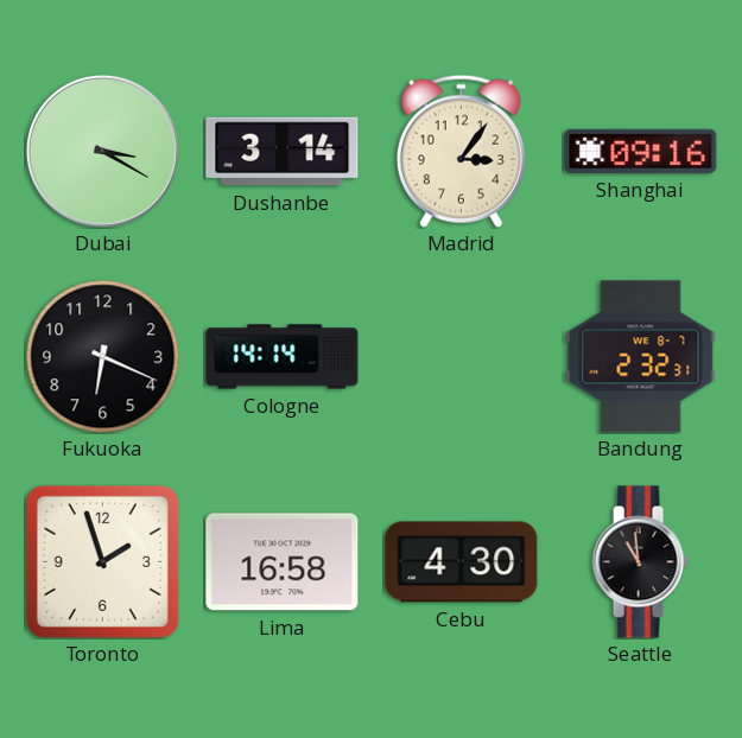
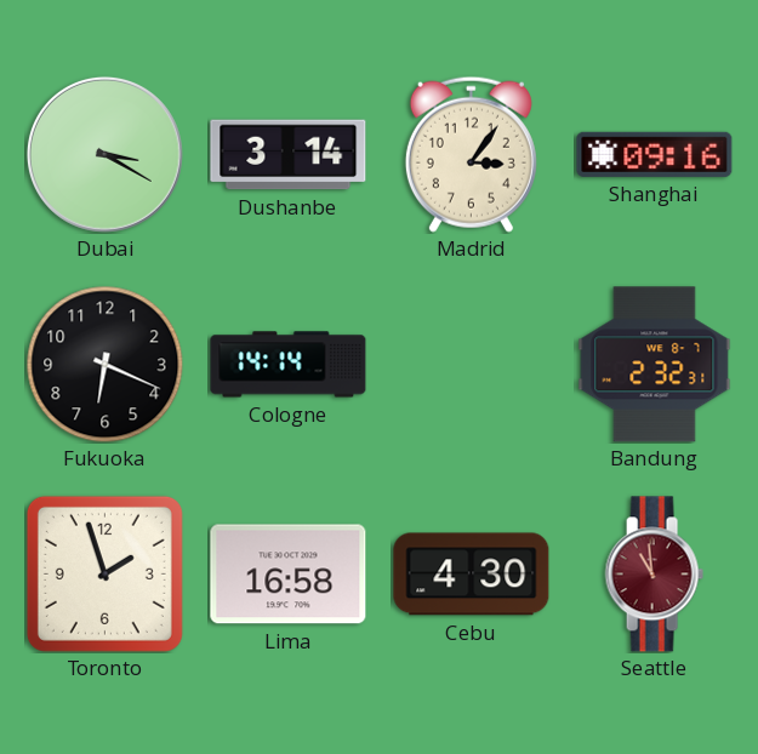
Seattle dial: black -> burgundy (654, 575)
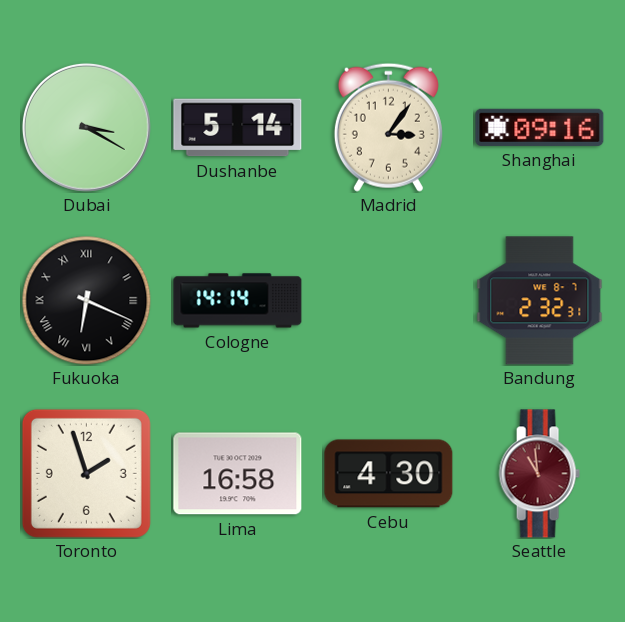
Dushanbe: 3:14 -> 5:14 (238, 128)
Fukuoka numerals: Arabic -> Roman (86, 300)
